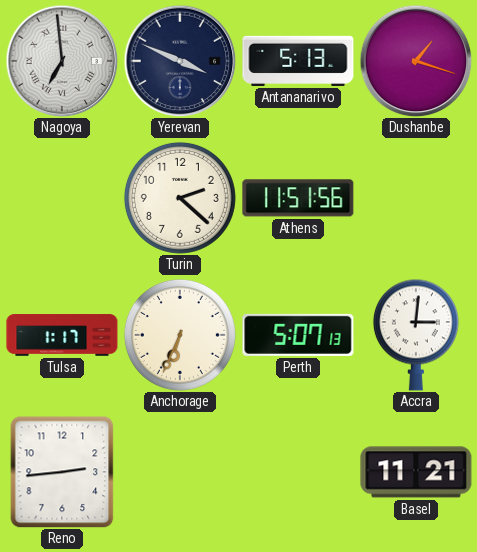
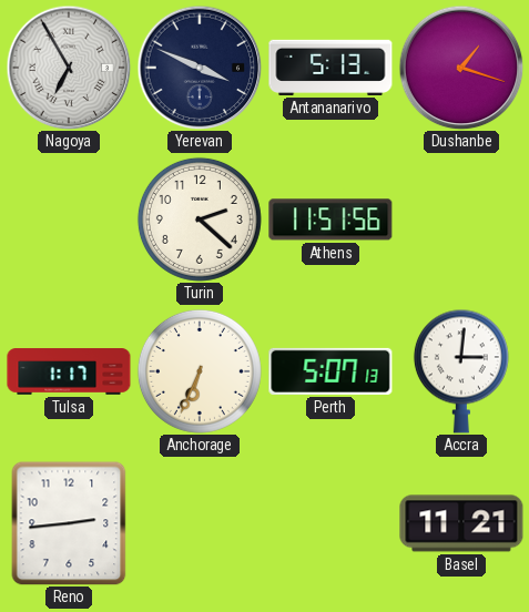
Nagoya: 6:59 -> 6:55 (69, 68)
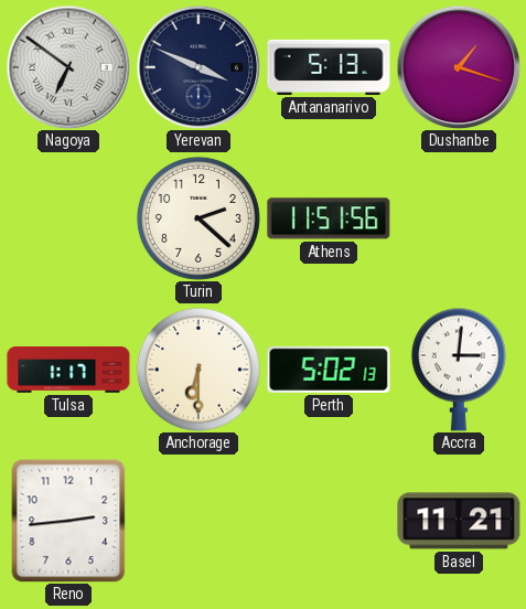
Nagoya: 6:55 -> 6:51 (68, 67)
Anchorage: 6:34 -> 6:30 (198, 370)
Perth: 5:07 -> 5:02 (329, 370)
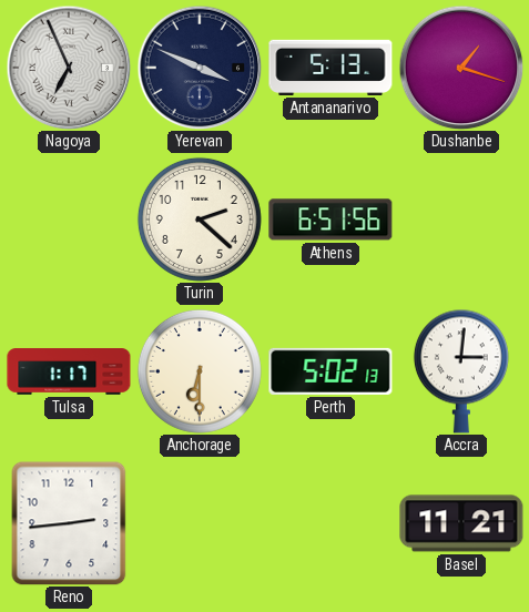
Nagoya: 6:51 -> 6:56 (69, 68)
Athens: 11:51 -> 6:51 (330, 220)
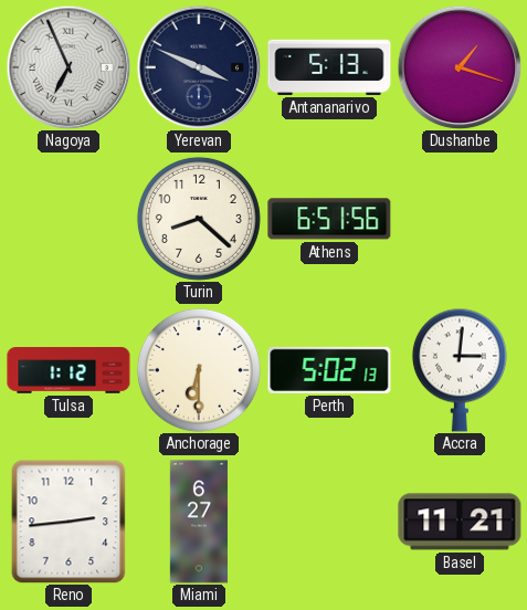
Turin: 2:22 -> 8:22 (199, 219)
Tulsa: 1:17 -> 1:12 (68, 370)
Miami: none -> 6:27 (199, 522)
